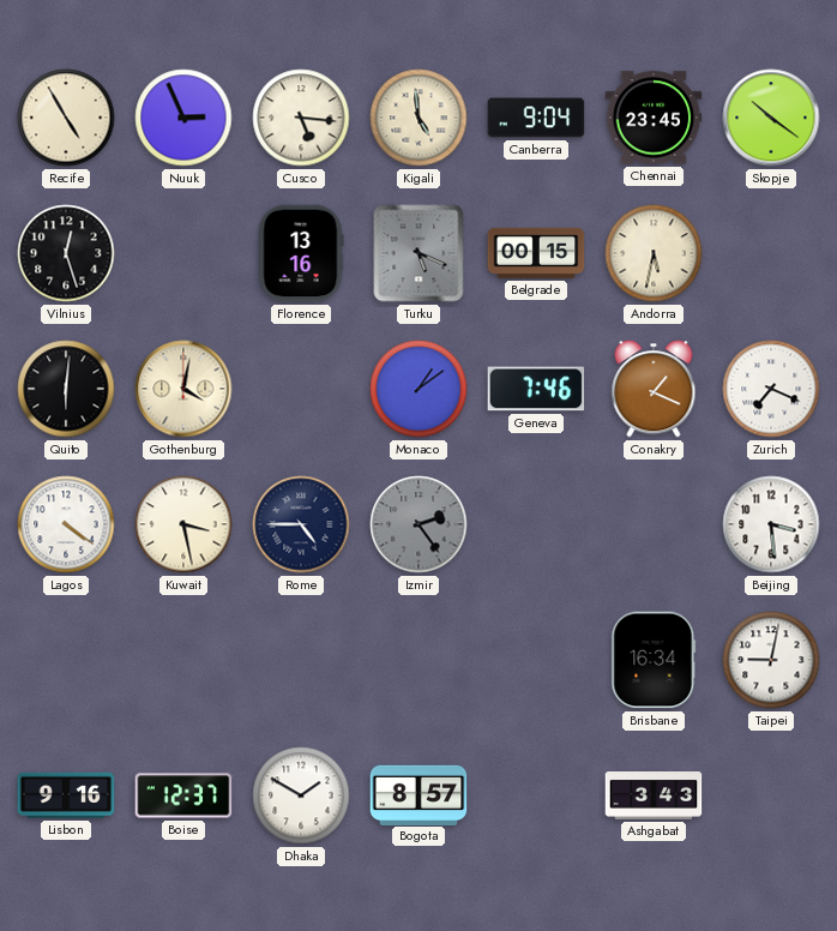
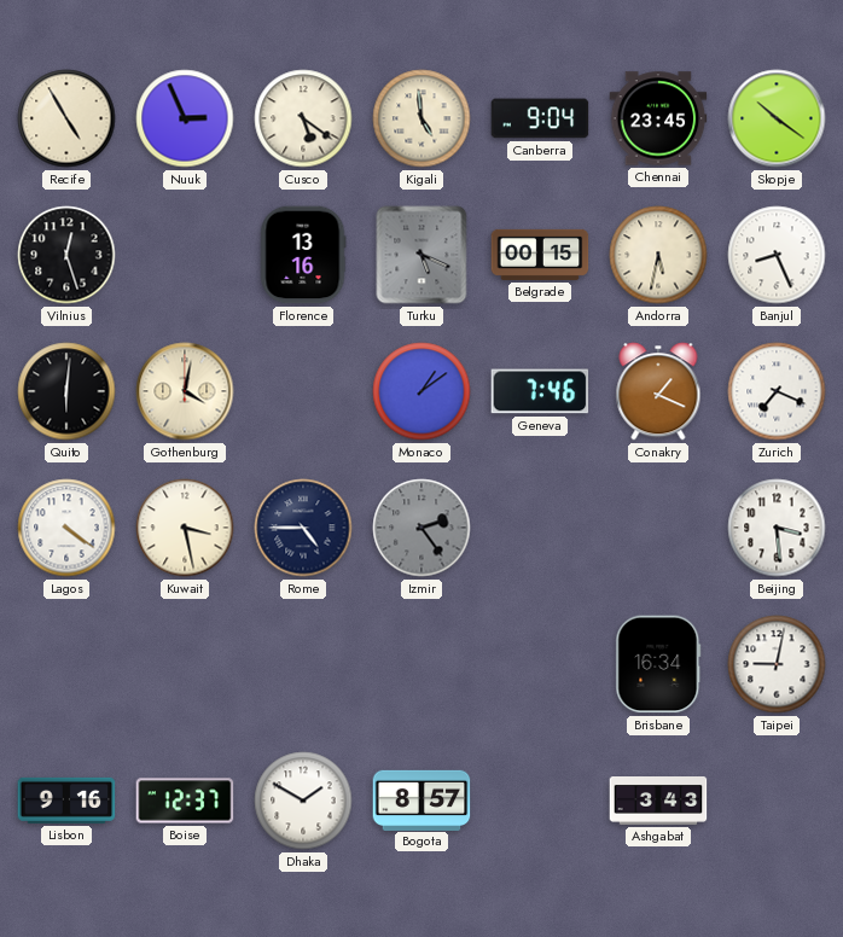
Cusco: 5:16 -> 5:21 (303, 118)
Banjul: none -> 8:26 (777, 255)
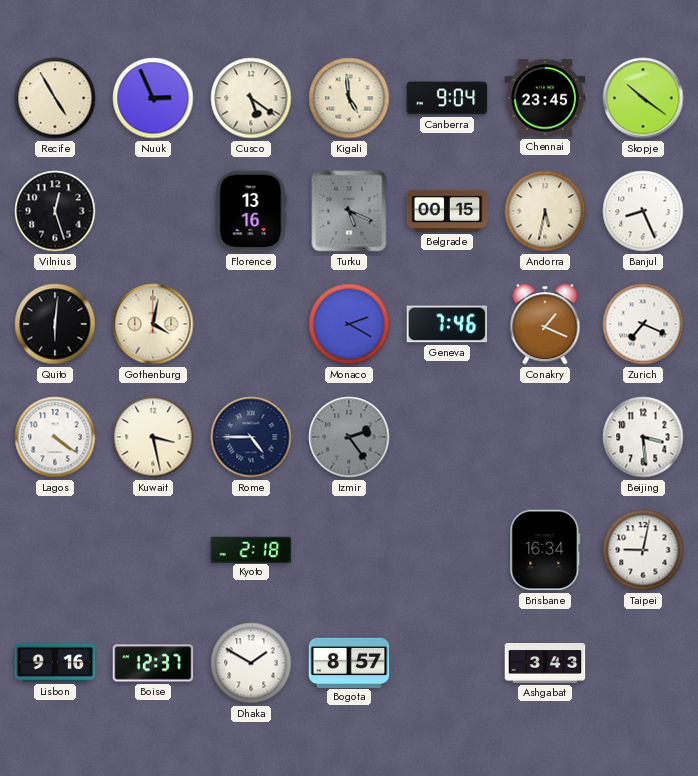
Monaco: 1:09 -> 2:20 (349, 324)
Kyoto: none -> 2:18 (251, 549)
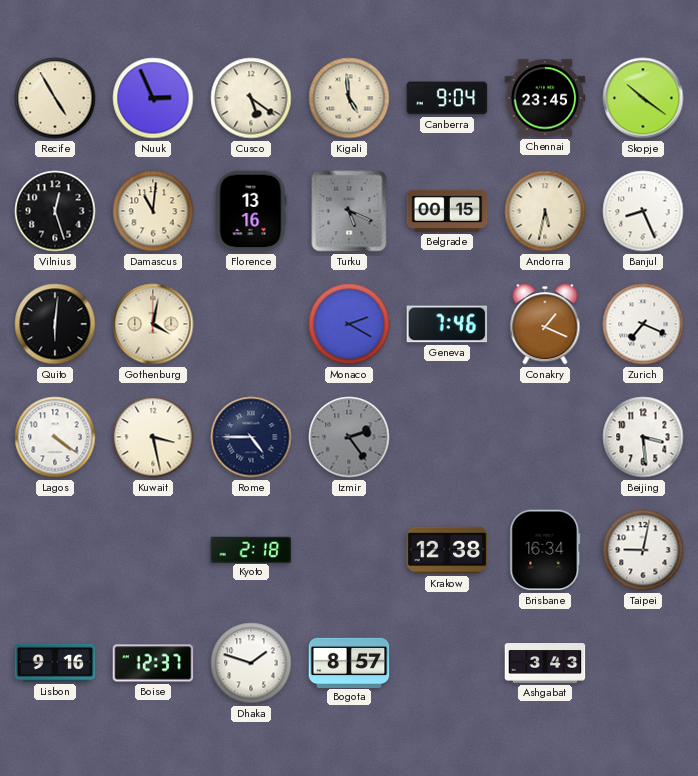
Damascus: none -> 11:01 (153, 211)
Krakow: none -> 12:38 (447, 550)
Dhaka: 1:50 -> 1:48 (251, 663)
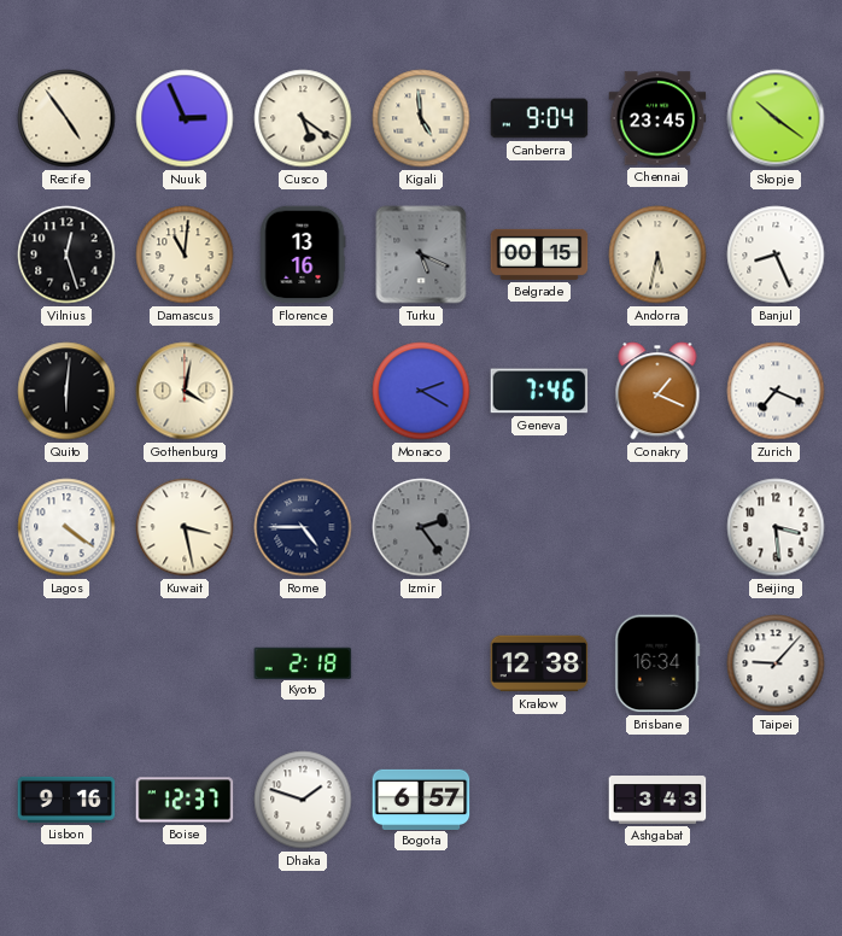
Recife: 4:55 -> 4:54 (66, 118)
Taipei: 9:02 -> 9:07 (776, 663)
Bogota: 8:57 -> 6:57 (421, 798)
